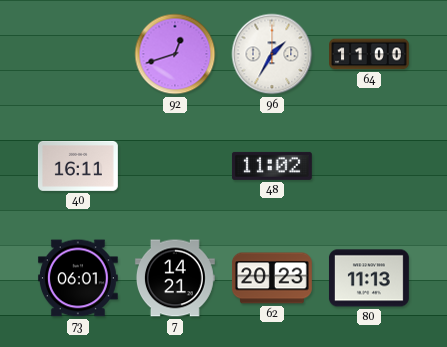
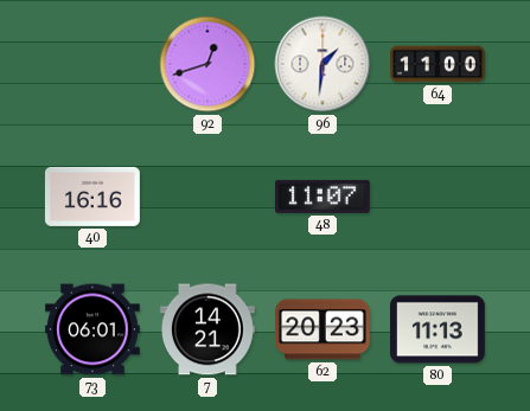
96: 1:35 -> 1:31 (323, 64)
40: 16:11 -> 16:16 (92, 197)
48: 11:02 -> 11:07 (323, 197)
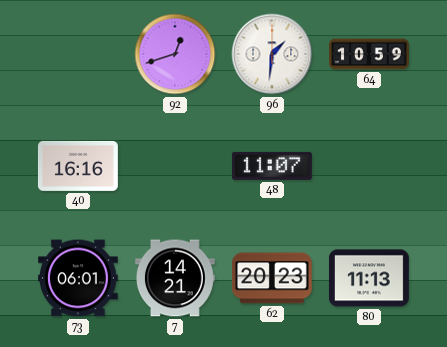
64: 11:00 -> 10:59 (370, 54)
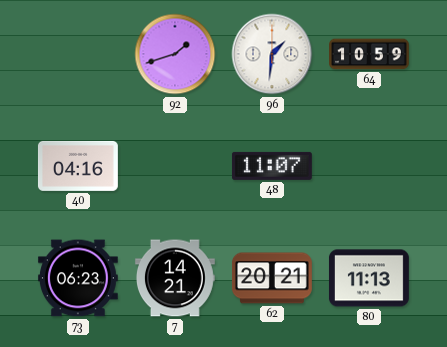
92: 12:42 -> 1:42 (175, 54)
40: 16:16 -> 04:16 (78, 166)
73: 06:01 -> 06:23 (78, 278)
62: 20:23 -> 20:21 (272, 278)
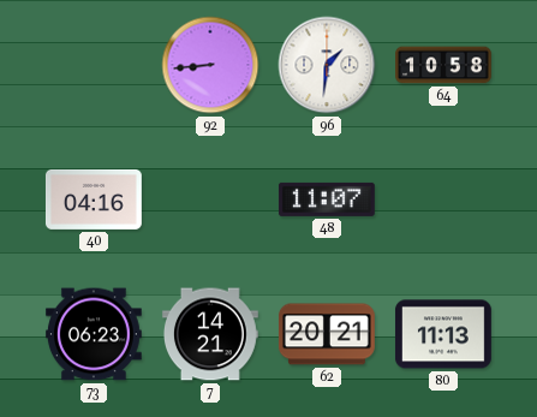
92: 1:42 -> 8:44 (210, 65)
64: 10:59 -> 10:58 (444, 65)
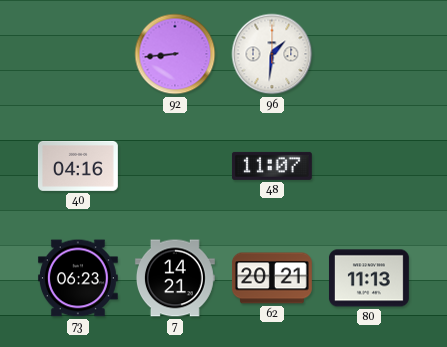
64: 10:58 -> none (444, 65)
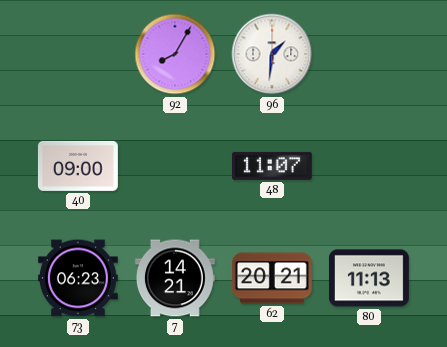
92: 8:44 -> 8:05 (175, 54)
40: 04:16 -> 09:00 (78, 166)
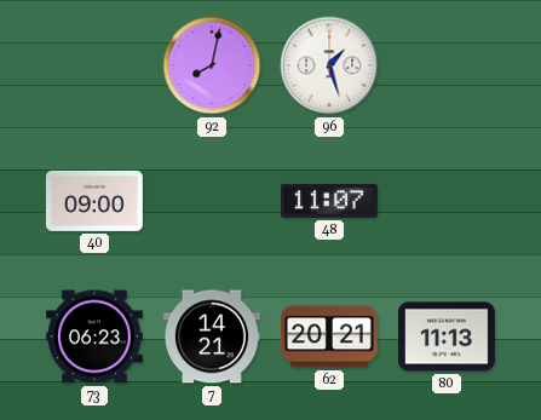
92: 8:05 -> 8:02 (212, 65)
96: 1:31 -> 1:27 (329, 65)
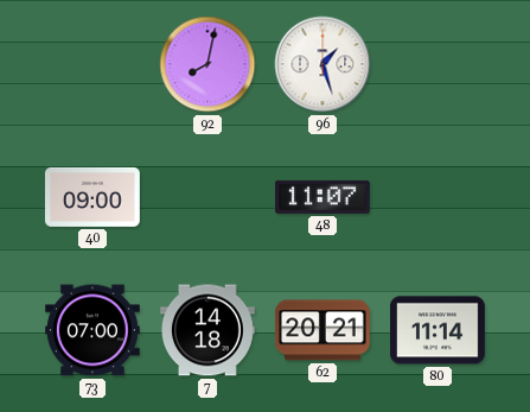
73: 06:23 -> 07:00 (92, 330)
7: 14:21 -> 14:18 (207, 330)
80: 11:13 -> 11:14 (438, 330)
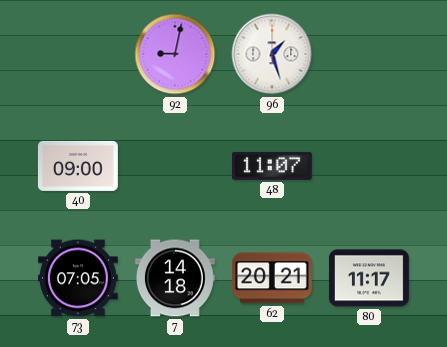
92: 8:02 -> 9:02 (175, 54)
73: 07:00 -> 07:05 (78, 278)
80: 11:14 -> 11:17 (369, 278)
